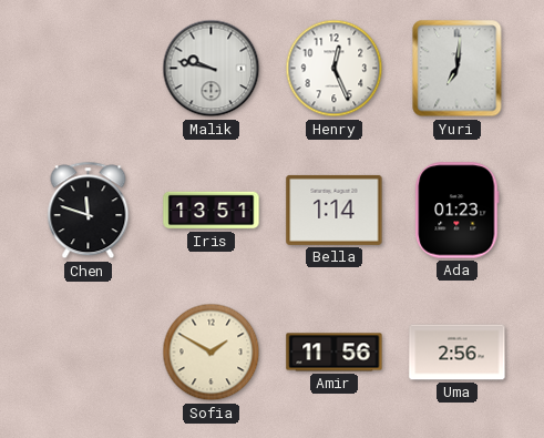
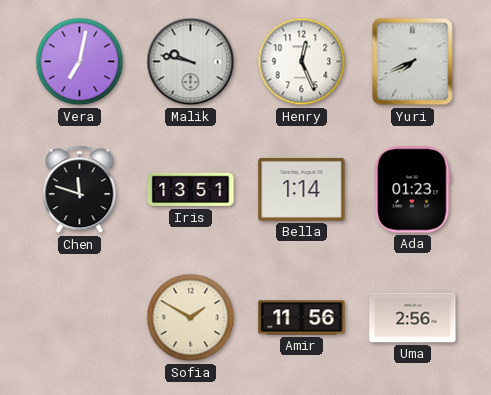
Vera: none -> 7:02 (80, 62)
Yuri: 7:01 -> 7:41 (413, 62)
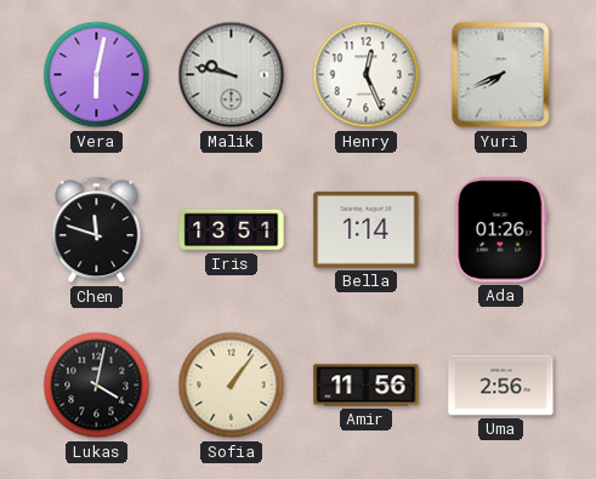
Vera: 7:02 -> 6:02 (97, 75)
Ada: 01:23 -> 01:26 (501, 230)
Lukas: none -> 4:02 (97, 386)
Sofia: 1:50 -> 1:06 (232, 386)
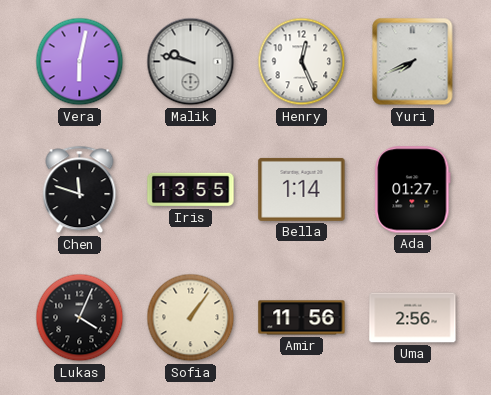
Iris: 13:51 -> 13:55 (191, 190)
Ada: 01:26 -> 01:27 (413, 190)
Lukas: 4:02 -> 4:04 (80, 318)
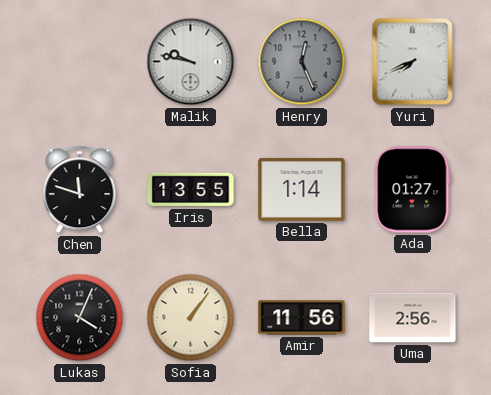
Vera: 6:02 -> none (80, 62)
Henry dial: white -> grey (302, 62)
